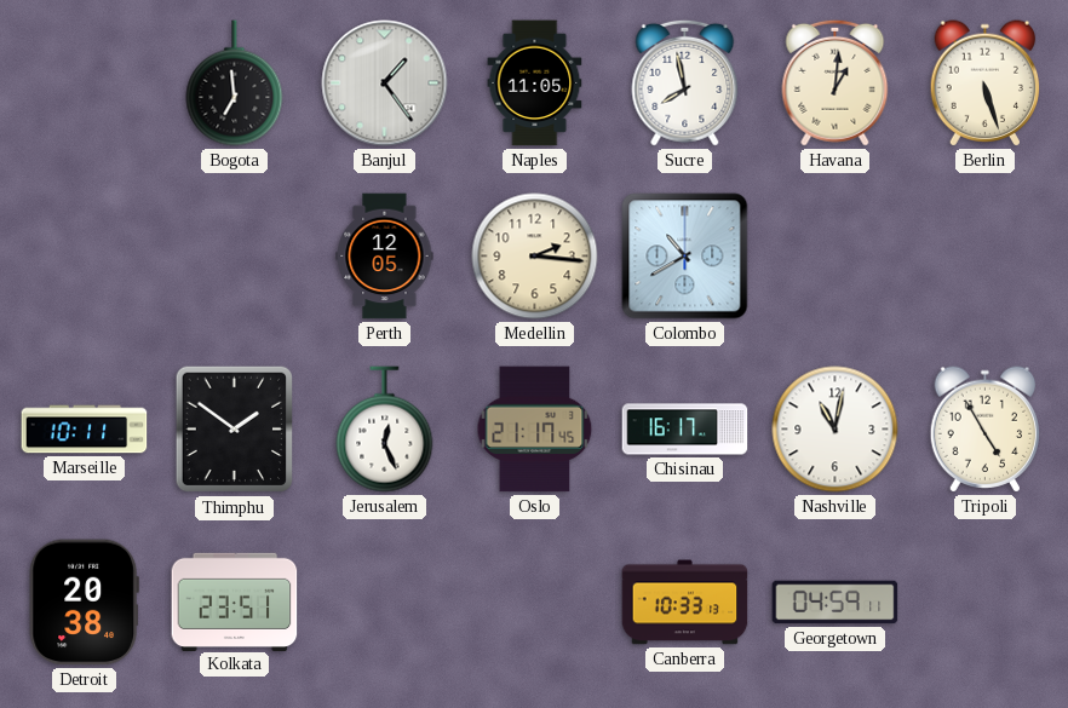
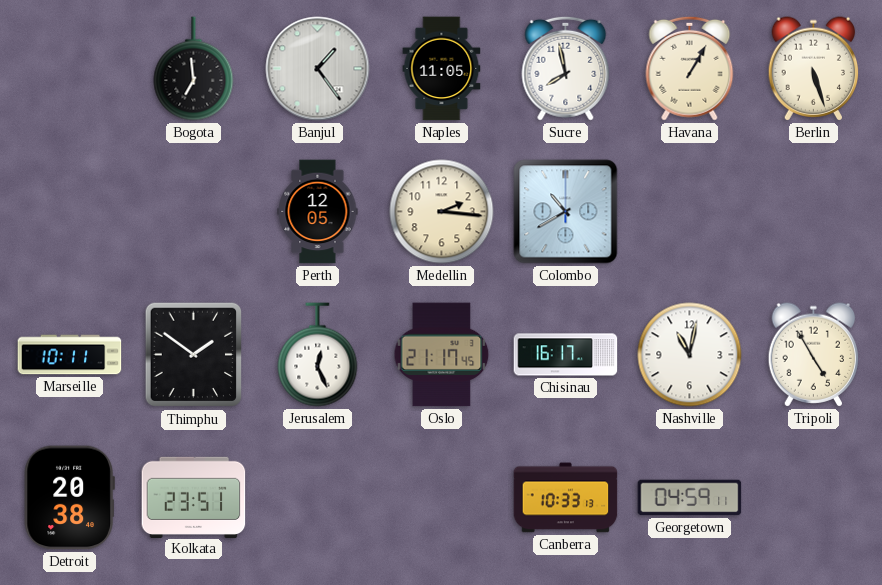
Havana: 1:01 -> 1:05 (690, 68)
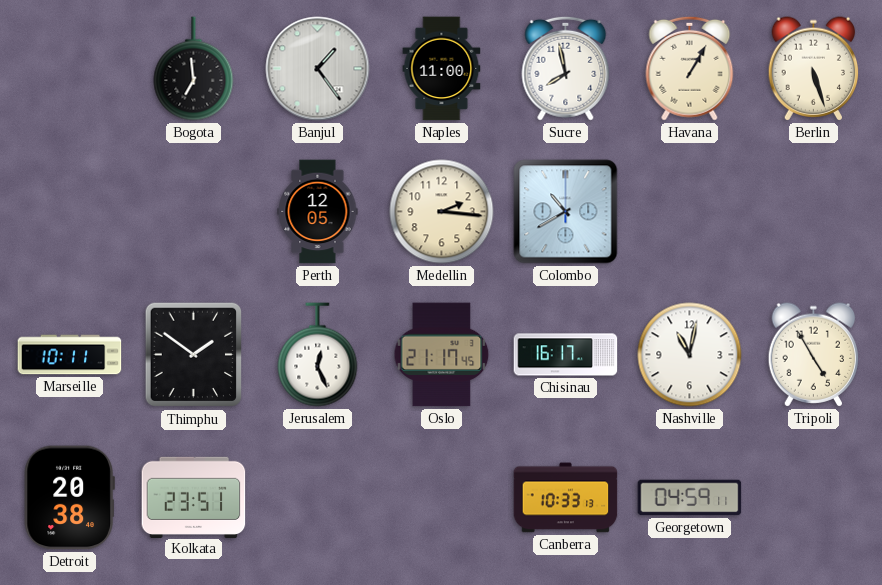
Naples: 11:05 -> 11:00 (442, 69)
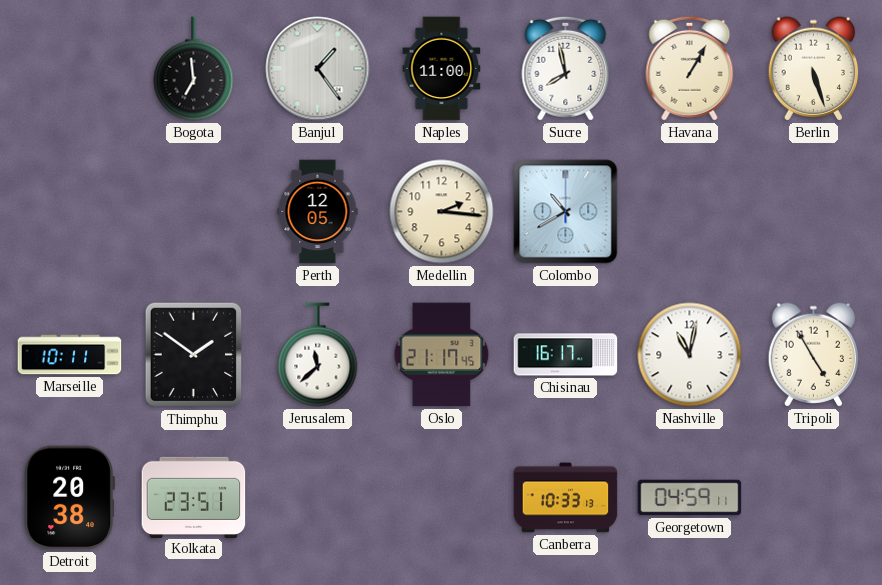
Jerusalem: 12:26 -> 11:38 (318, 355)
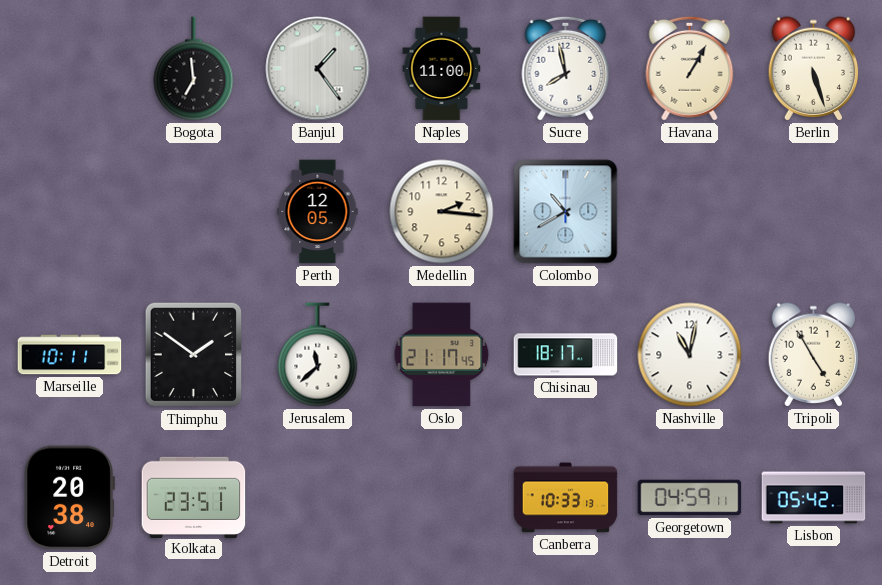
Chisinau: 16:17 -> 18:17 (566, 355)
Lisbon: none -> 05:42 (814, 498)
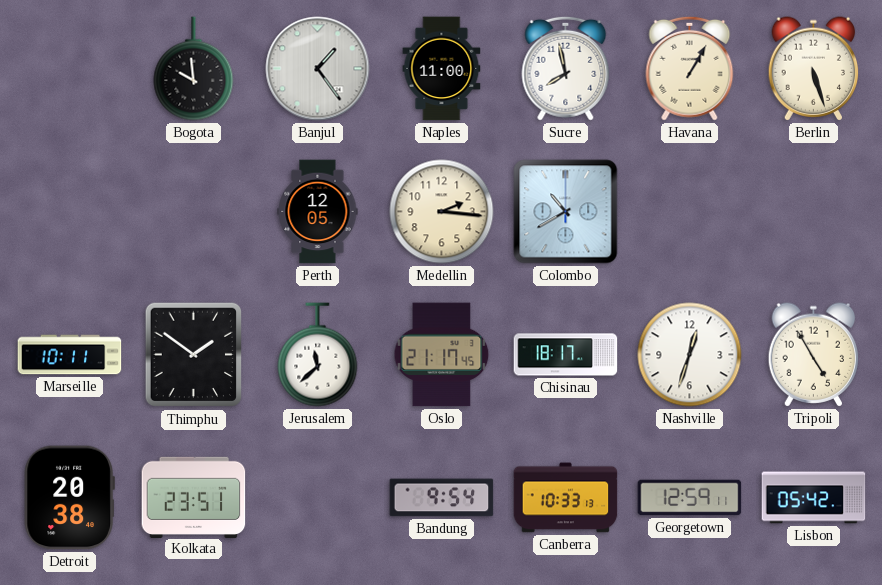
Bogota: 6:59 -> 9:59 (194, 69)
Nashville: 11:02 -> 12:33 (690, 355)
Bandung: none -> 9:54 (442, 498)
Georgetown: 04:59 -> 12:59 (690, 498)
